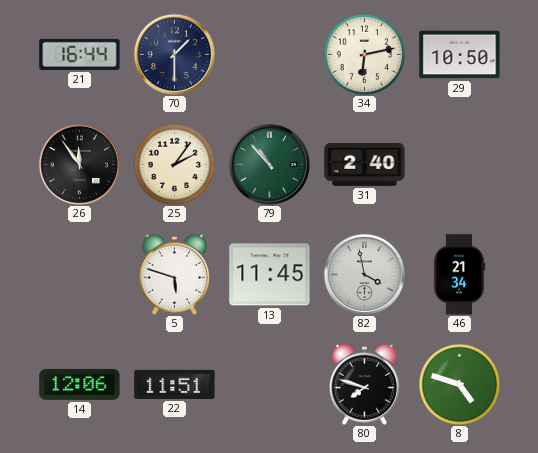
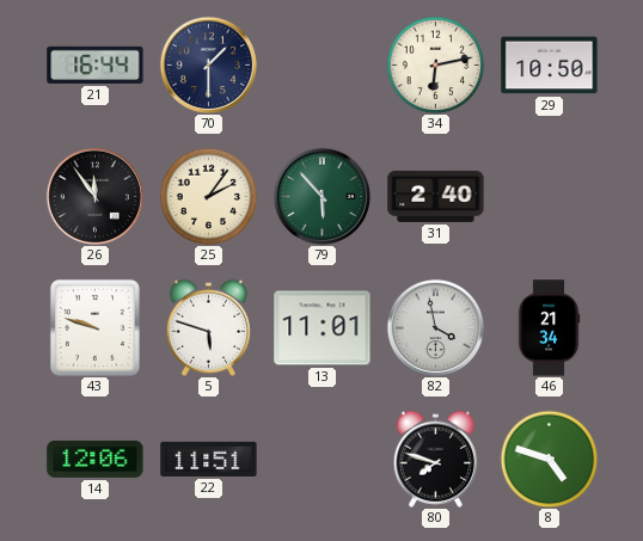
79: 10:53 -> 5:53 (321, 196)
43: none -> 9:48 (94, 327)
13: 11:45 -> 11:01 (323, 328)
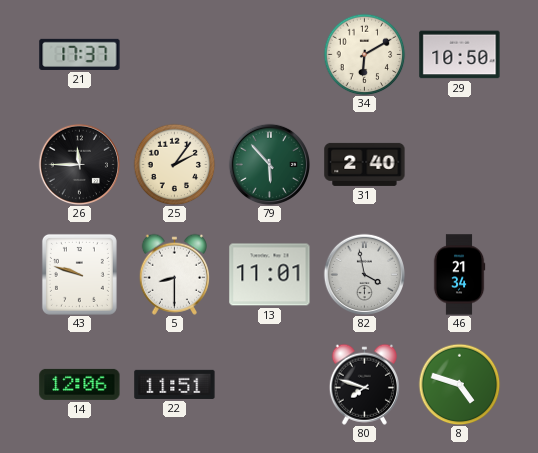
21: 16:44 -> 17:37 (80, 54)
70: 1:30 -> none (208, 64)
34: 6:13 -> 6:10 (364, 54)
26: 11:54 -> 11:45 (79, 164)
5: 5:48 -> 8:30 (174, 274)
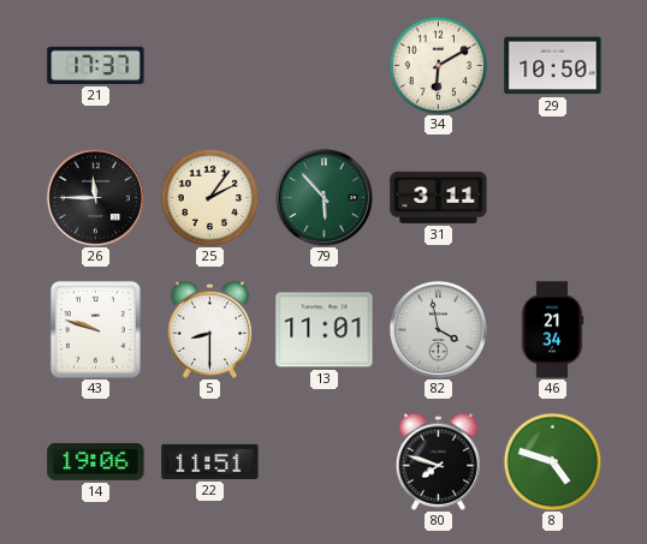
31: 2:40 -> 3:11 (439, 197)
14: 12:06 -> 19:06 (96, 461)
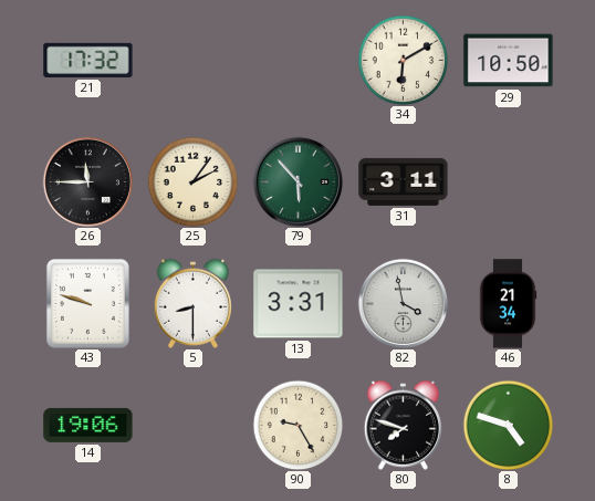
21: 17:37 -> 17:32 (88, 60)
13: 11:01 -> 3:31 (299, 304)
22: 11:51 -> none (210, 461)
90: none -> 9:25 (297, 425)
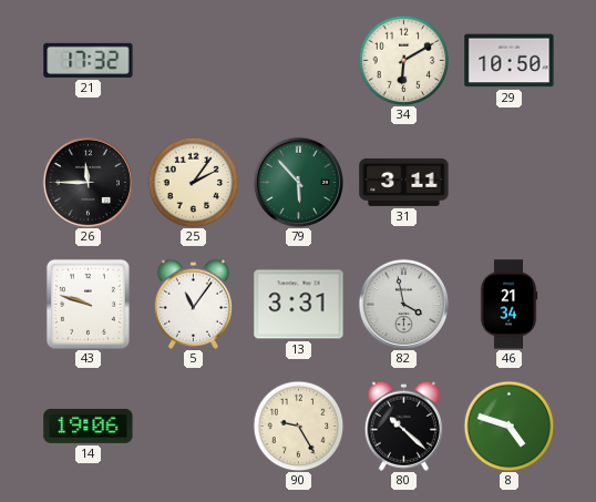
5: 8:30 -> 11:06 (193, 304)
80: 7:48 -> 10:22 (403, 426)
